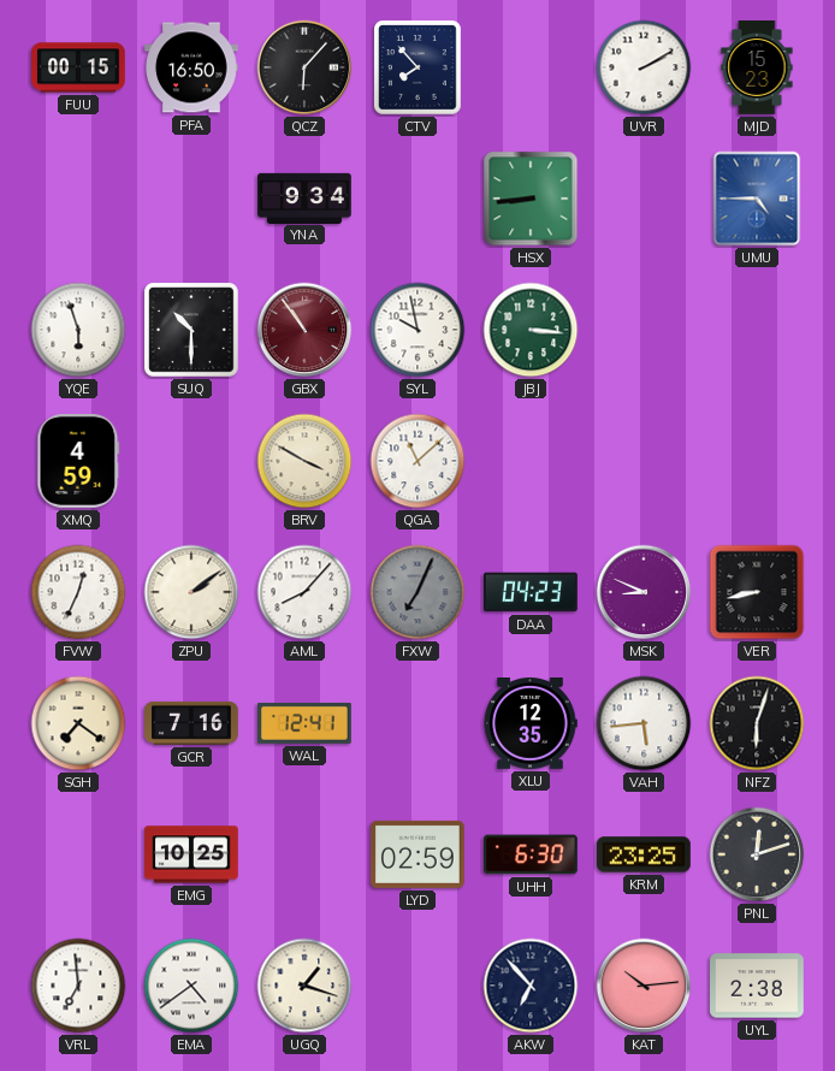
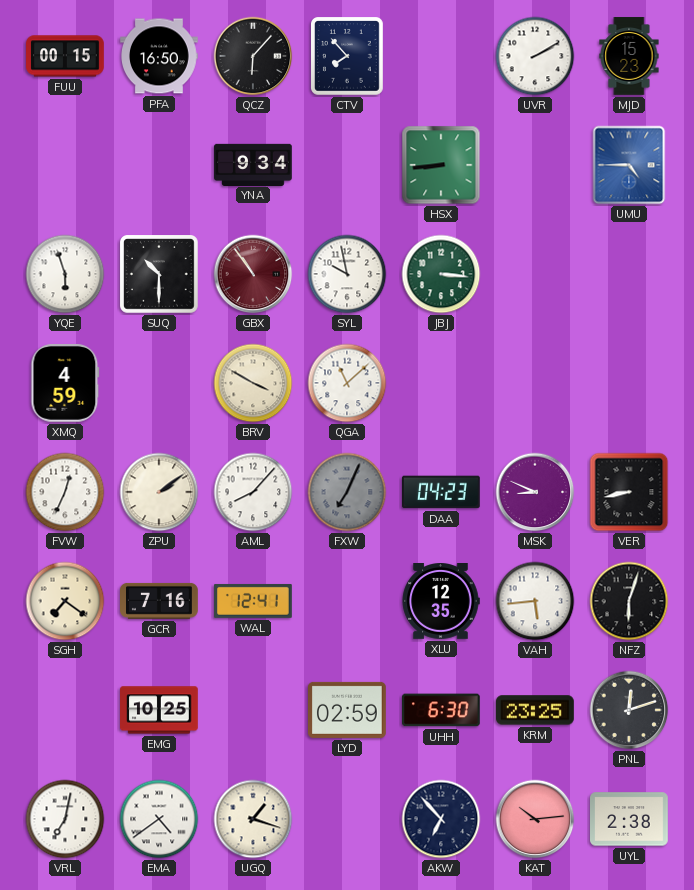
VRL: 6:59 -> 7:02 (65, 819)
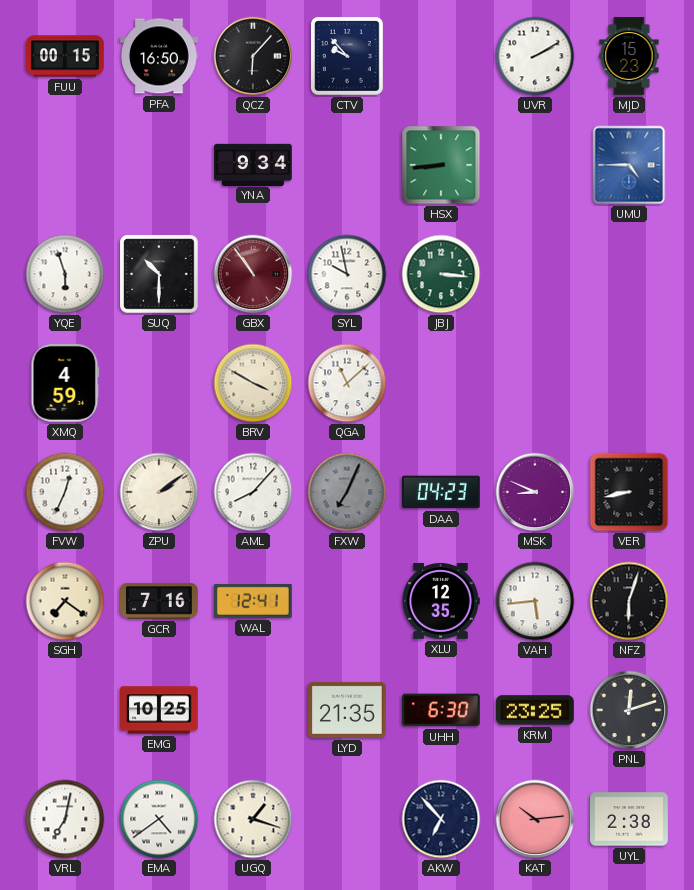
CTV: 7:53 -> 9:53 (348, 57)
LYD: 02:59 -> 21:35 (348, 710)
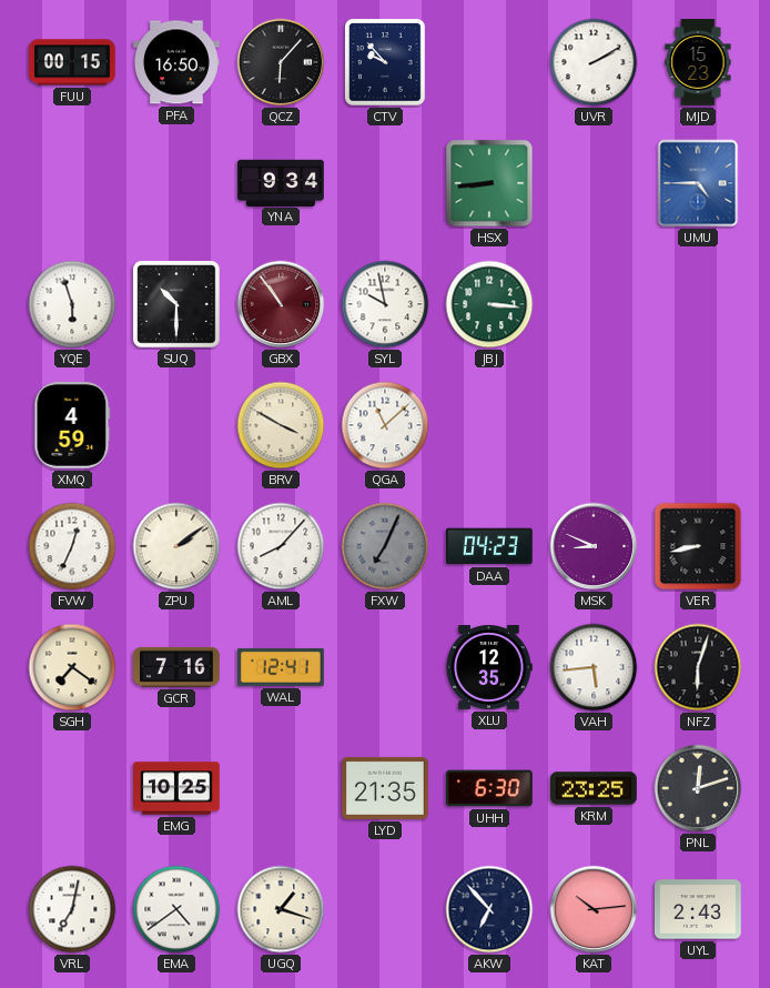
UYL: 2:38 -> 2:43 (698, 909)
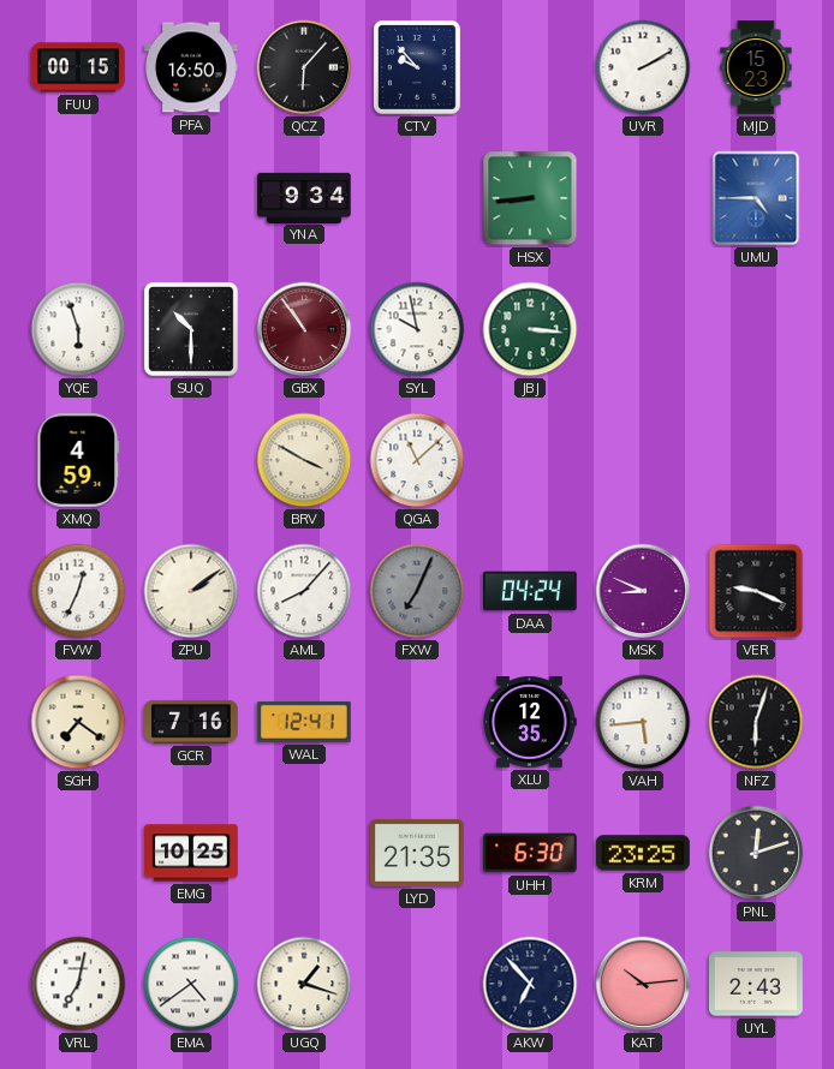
DAA: 04:23 -> 04:24 (531, 591)
VER: 8:43 -> 9:19 (756, 591)
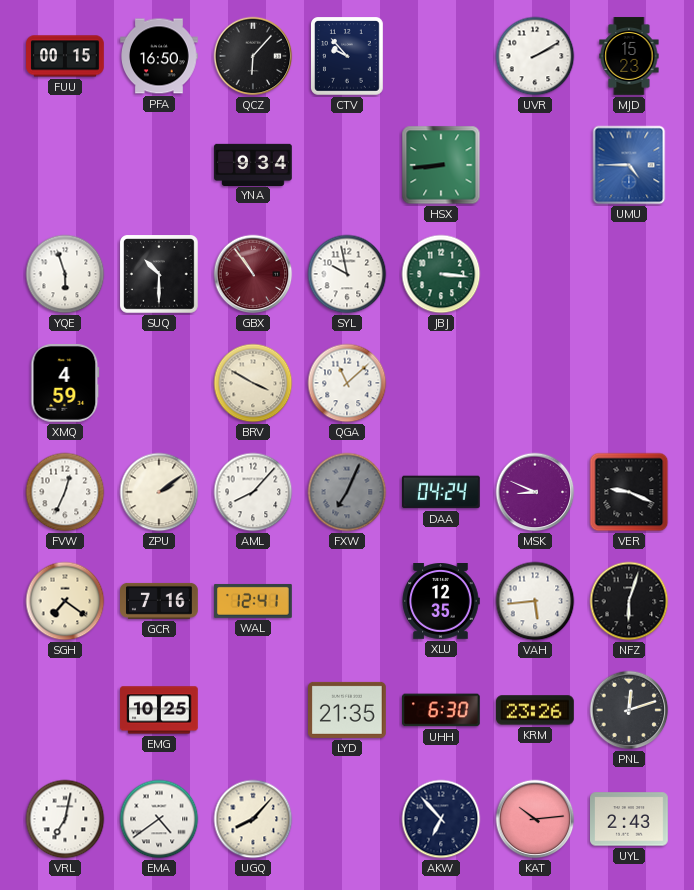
KRM: 23:25 -> 23:26 (536, 710)
UGQ: 1:18 -> 8:07 (253, 819)
